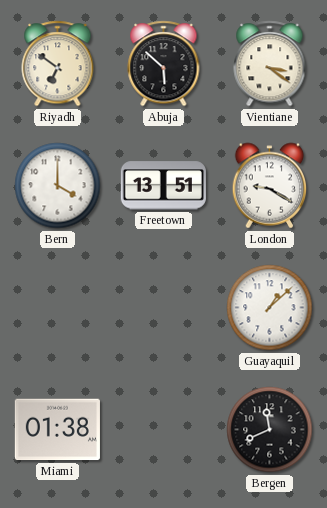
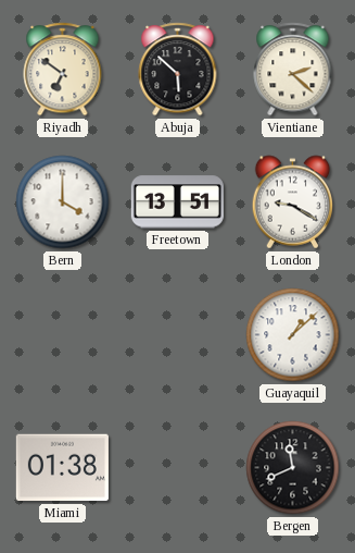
Vientiane: 3:21 -> 2:22 (293, 70)
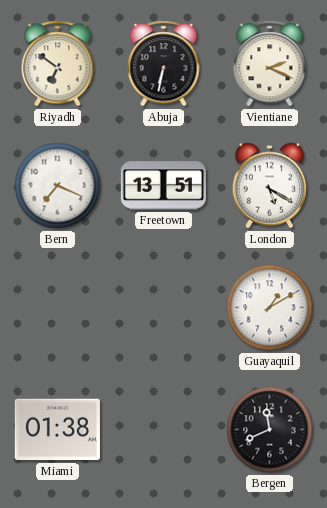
Abuja: 5:52 -> 6:32 (164, 64)
Vientiane: 2:22 -> 2:19 (270, 64)
Bern: 4:00 -> 7:19 (58, 186)
London: 9:20 -> 5:20 (270, 186)
Guayaquil: 1:08 -> 1:10 (270, 308)
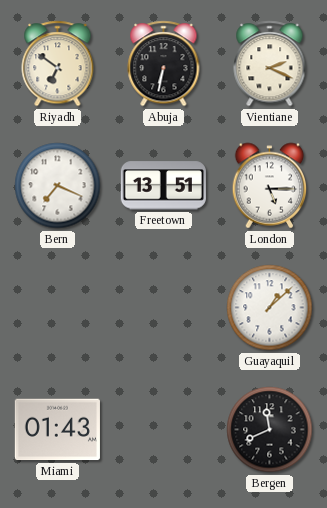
London: 5:20 -> 5:15 (270, 186)
Guayaquil: 1:10 -> 1:08 (270, 308)
Miami: 01:38 -> 01:43 (57, 430)
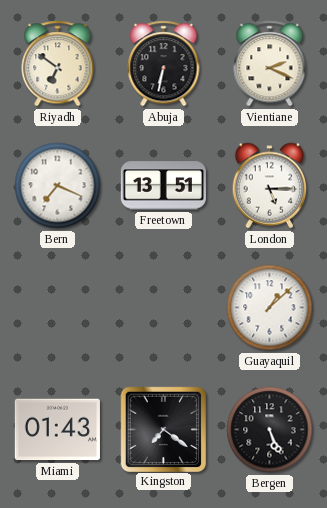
Kingston: none -> 7:21 (163, 429)
Bergen: 11:41 -> 5:26 (270, 430)
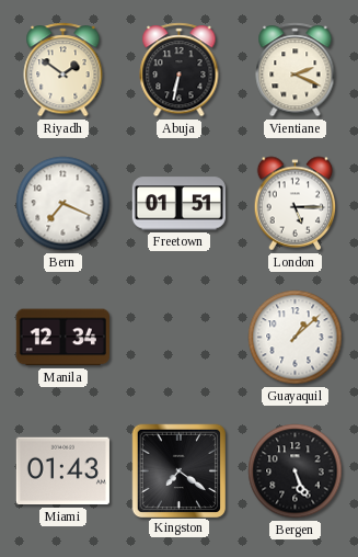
Riyadh: 6:51 -> 1:51 (63, 70)
Freetown: 13:51 -> 01:51 (178, 204)
Manila: none -> 12:34 (62, 338)
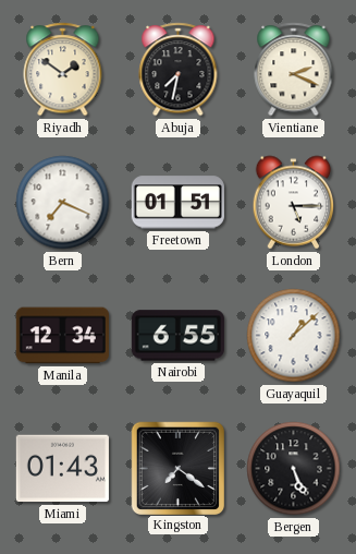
Abuja: 6:32 -> 7:32 (179, 70)
Nairobi: none -> 6:55 (177, 336)
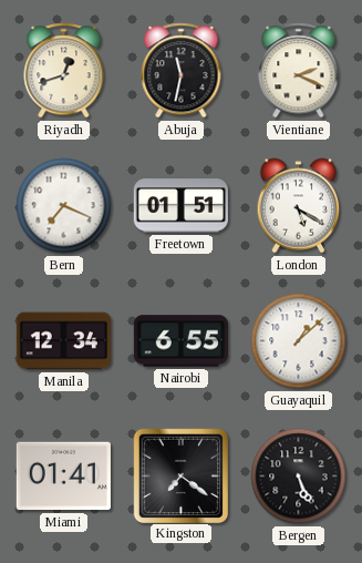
Riyadh: 1:51 -> 12:42 (64, 71)
Abuja: 7:32 -> 11:32 (182, 71)
London: 5:15 -> 5:20 (299, 206)
Miami: 01:43 -> 01:41 (63, 477)
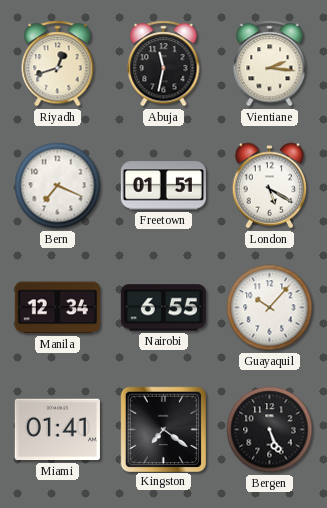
Vientiane: 2:19 -> 2:16 (270, 64)
Guayaquil: 1:08 -> 10:07 (270, 308)
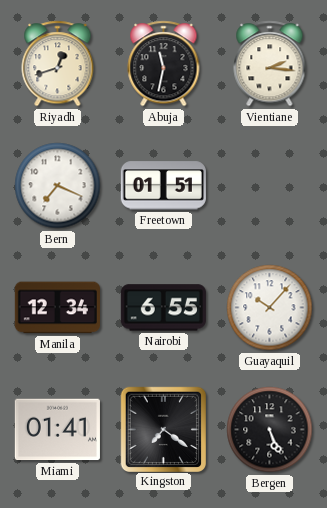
London: 5:20 -> none (270, 186)
